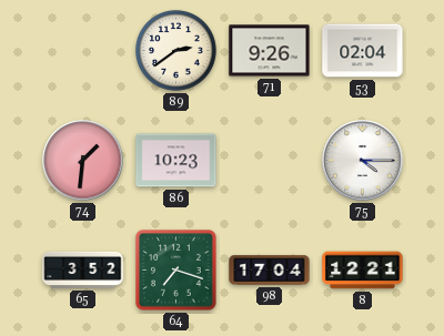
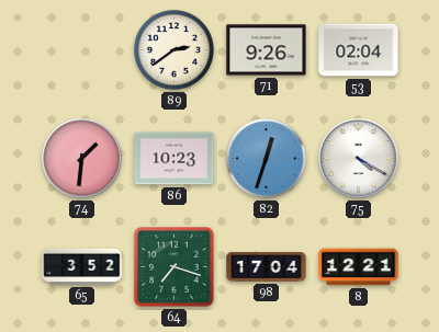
82: none -> 12:33 (266, 158)
75: 4:15 -> 4:20 (359, 159)
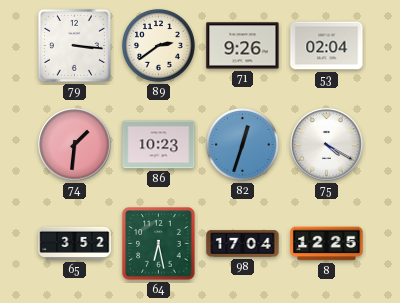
79: none -> 3:16 (74, 45)
64: 7:18 -> 6:28 (159, 244)
8: 12:21 -> 12:25 (327, 244)
